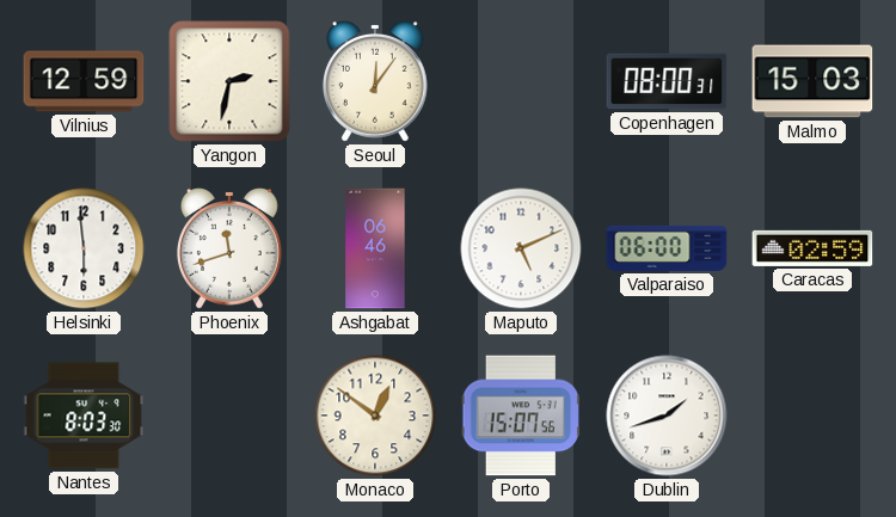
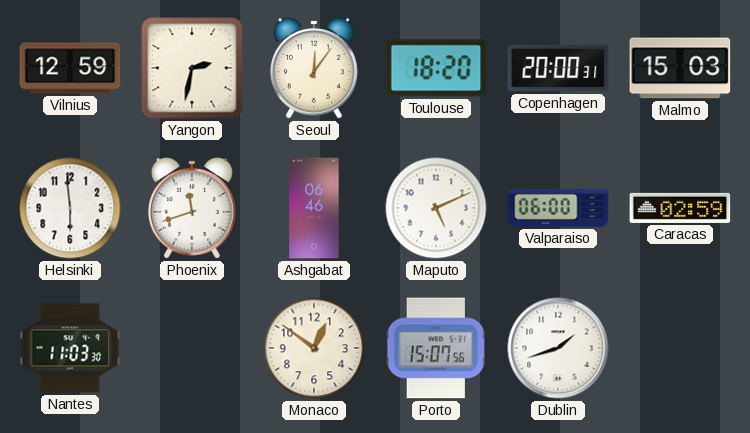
Toulouse: none -> 18:20 (436, 68)
Copenhagen: 08:00 -> 20:00 (558, 68)
Nantes: 8:03 -> 11:03 (70, 348)
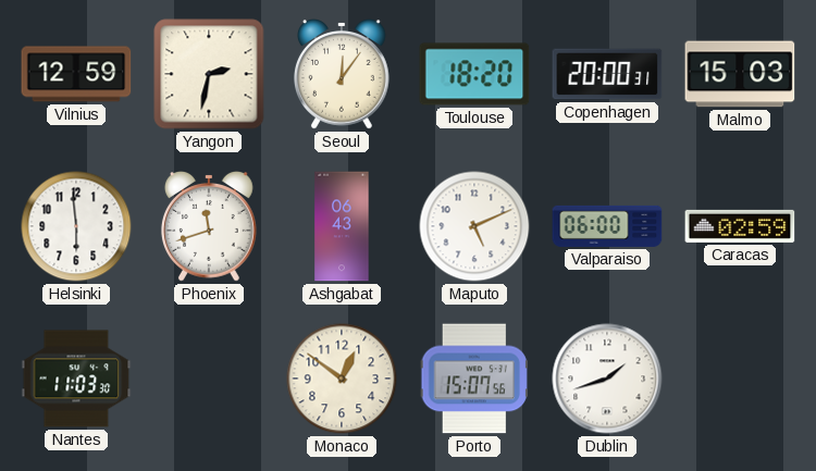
Ashgabat: 06:46 -> 06:43 (342, 226)
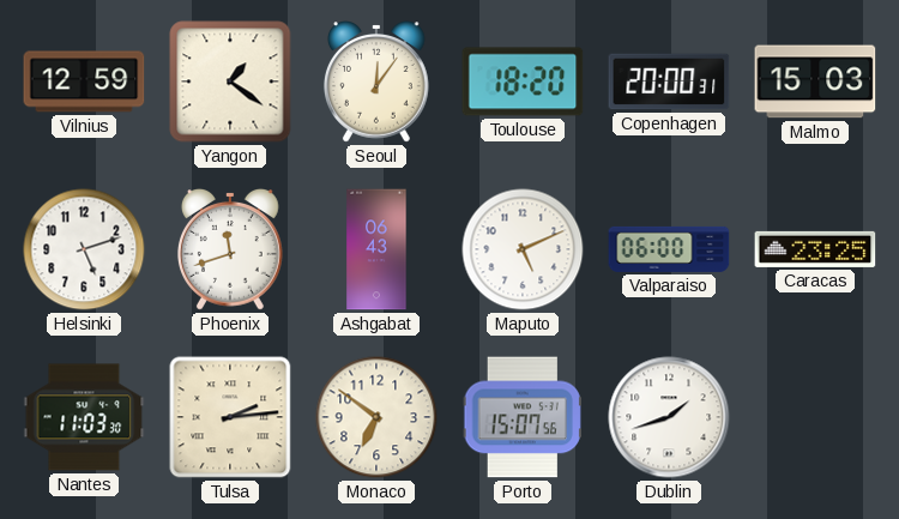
Yangon: 2:32 -> 1:21 (230, 82)
Helsinki: 5:59 -> 5:12 (84, 249)
Caracas: 02:59 -> 23:25 (815, 249)
Tulsa: none -> 2:14 (230, 417)
Monaco: 12:51 -> 6:51 (376, 417)
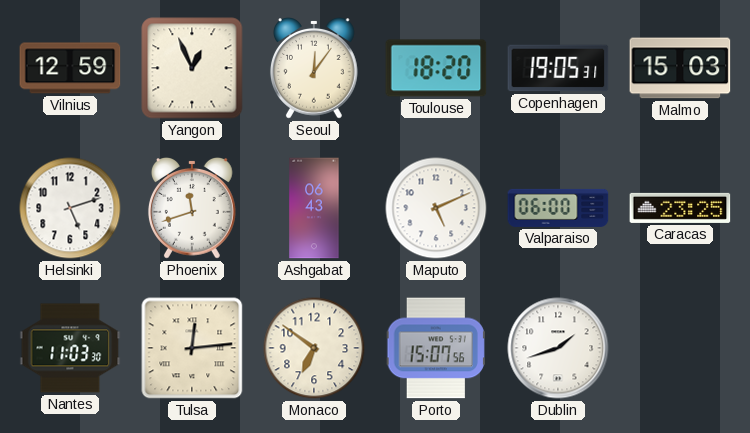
Yangon: 1:21 -> 12:56 (192, 68)
Copenhagen: 20:00 -> 19:05 (558, 68)
Tulsa: 2:14 -> 12:14 (192, 348)
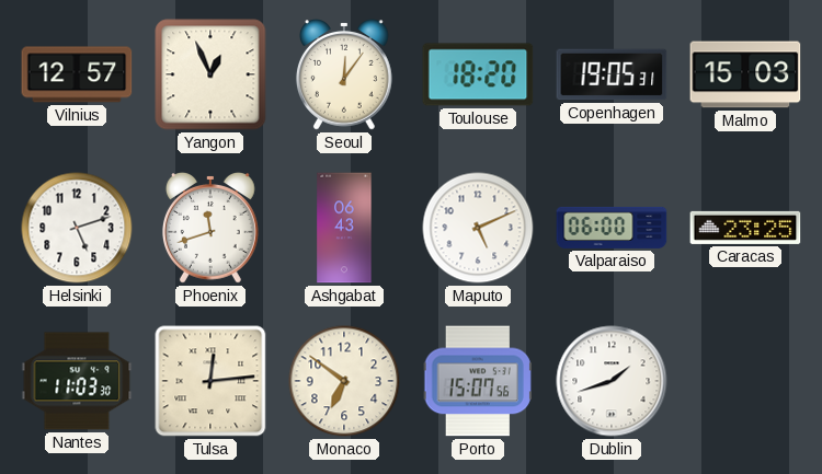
Vilnius: 12:59 -> 12:57 (77, 74)
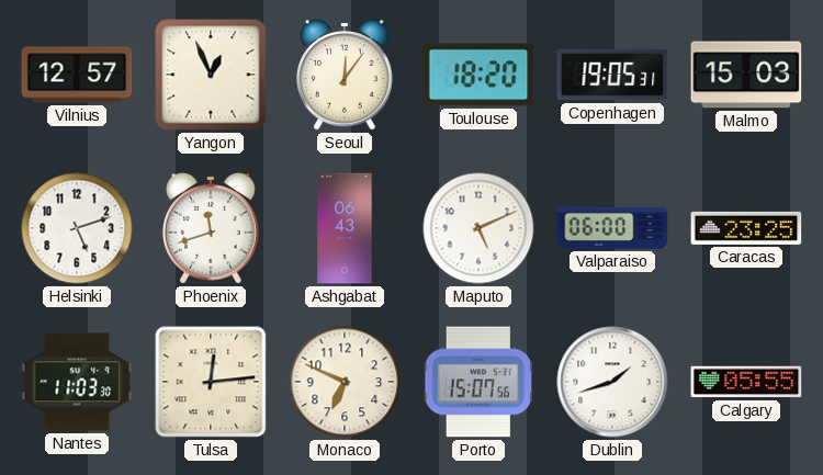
Monaco: 6:51 -> 6:49 (345, 382)
Calgary: none -> 05:55 (746, 382)
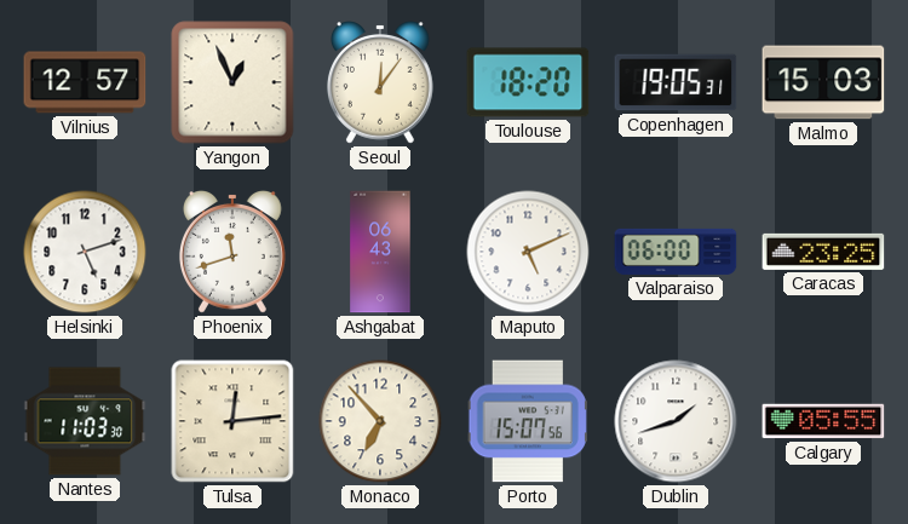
Monaco: 6:49 -> 6:53 (380, 421)
